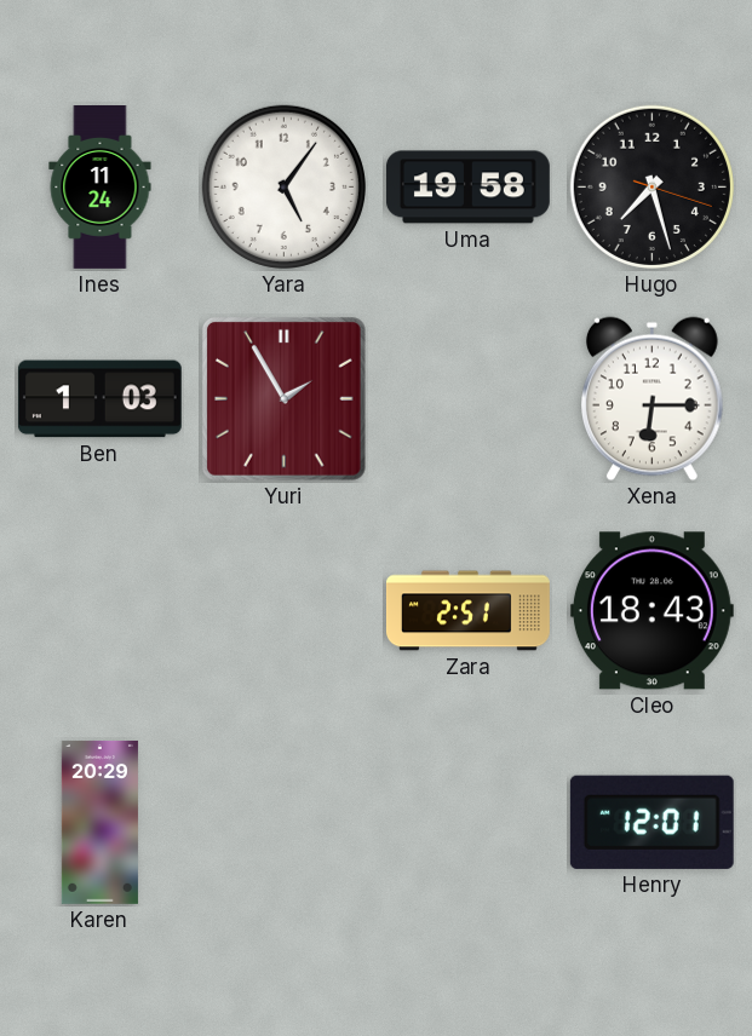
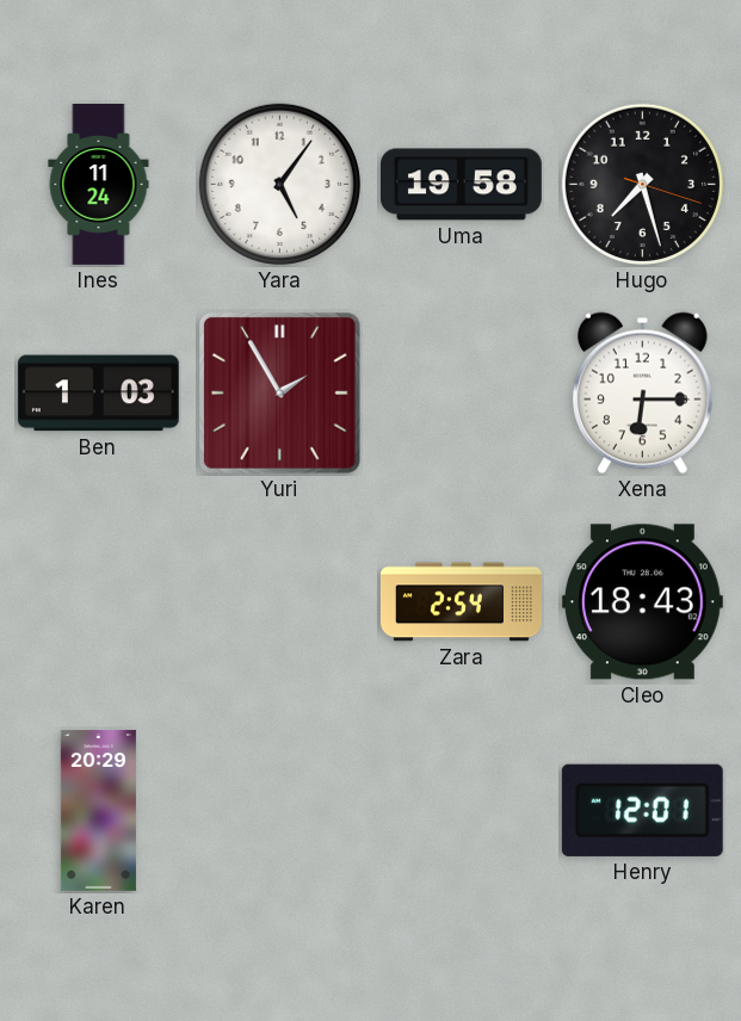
Zara: 2:51 -> 2:54 (461, 602)
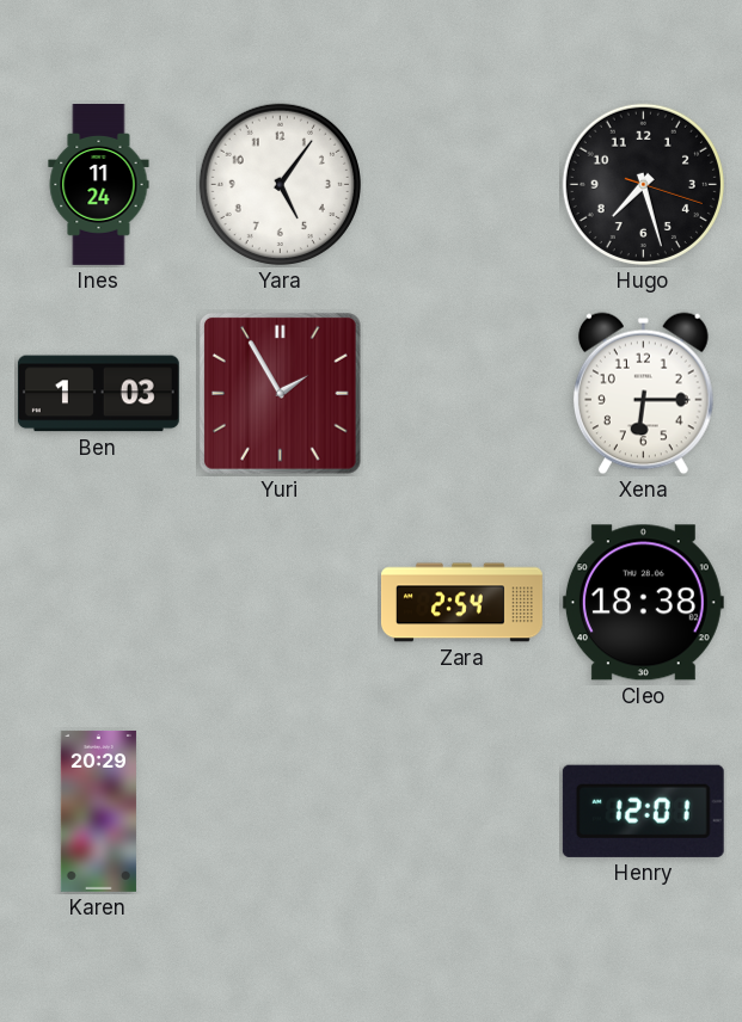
Uma: 19:58 -> none (461, 185)
Cleo: 18:43 -> 18:38 (643, 603)
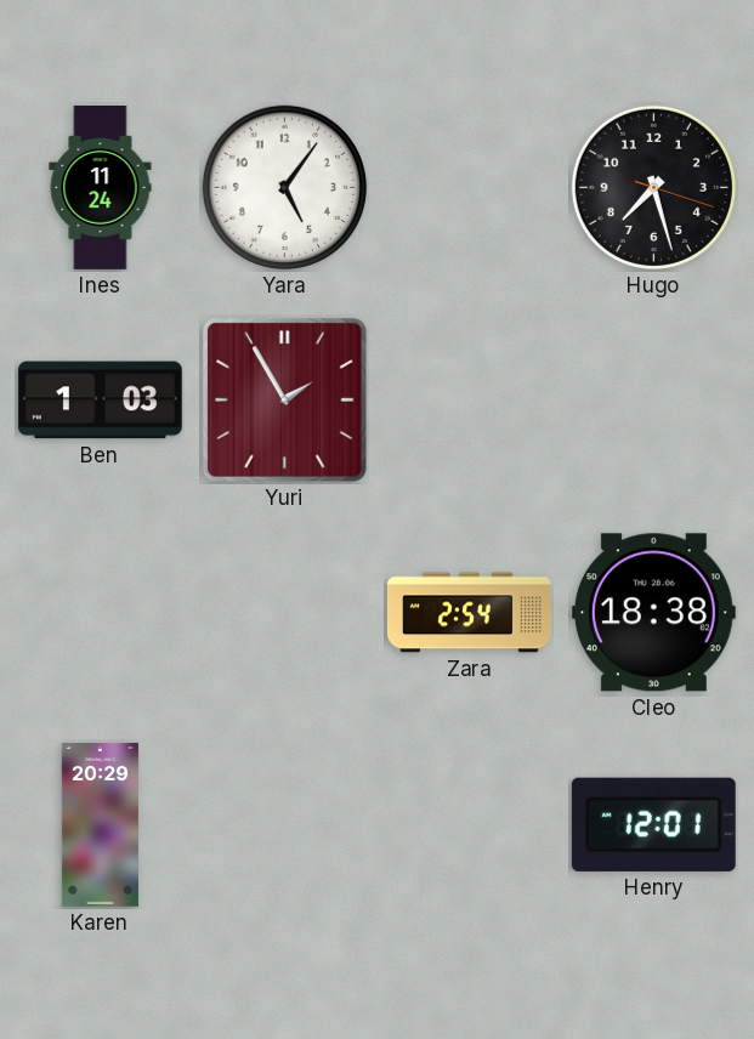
Xena: 6:15 -> none (643, 394)
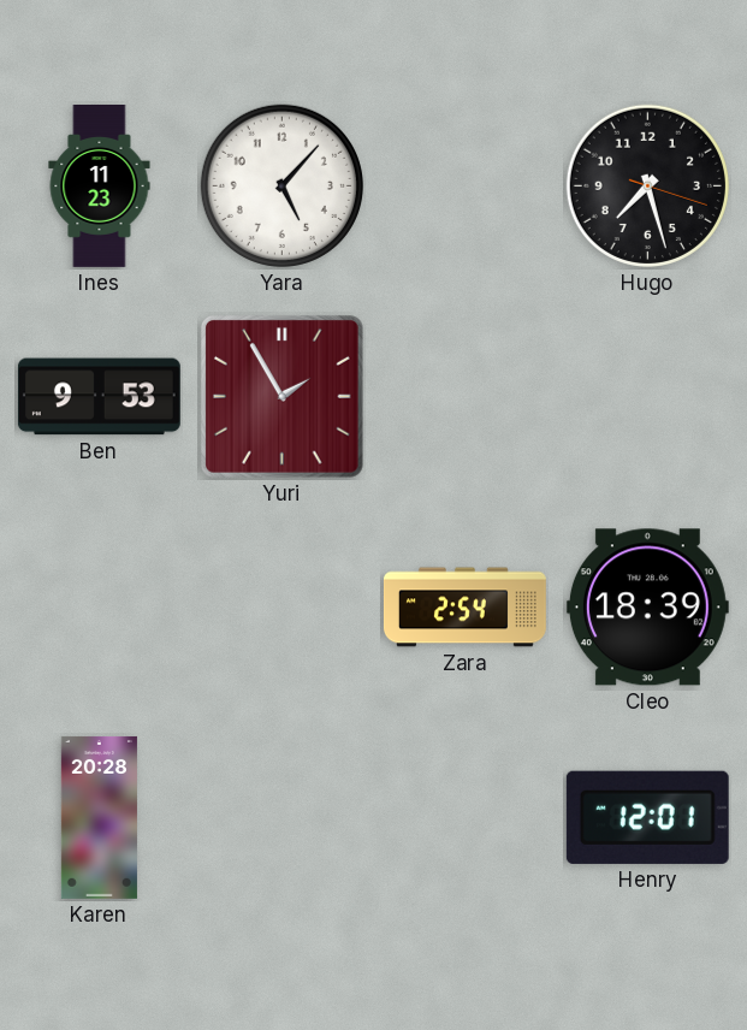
Ines: 11:24 -> 11:23 (100, 187)
Yara: 5:06 -> 5:07 (281, 185)
Ben: 1:03 -> 9:53 (99, 397)
Cleo: 18:38 -> 18:39 (647, 608)
Karen: 20:29 -> 20:28 (99, 817)
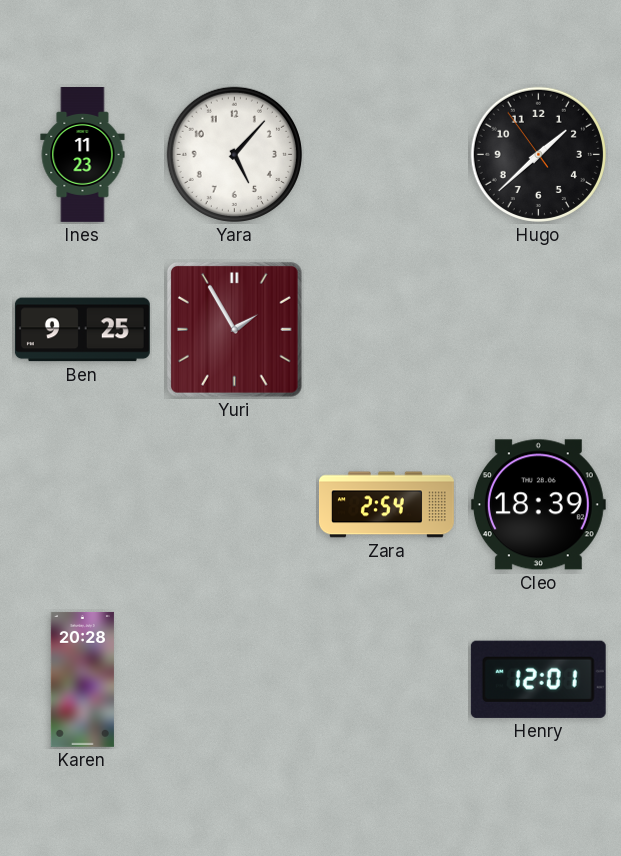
Hugo: 7:27 -> 1:37 (538, 154)
Ben: 9:53 -> 9:25 (82, 330)
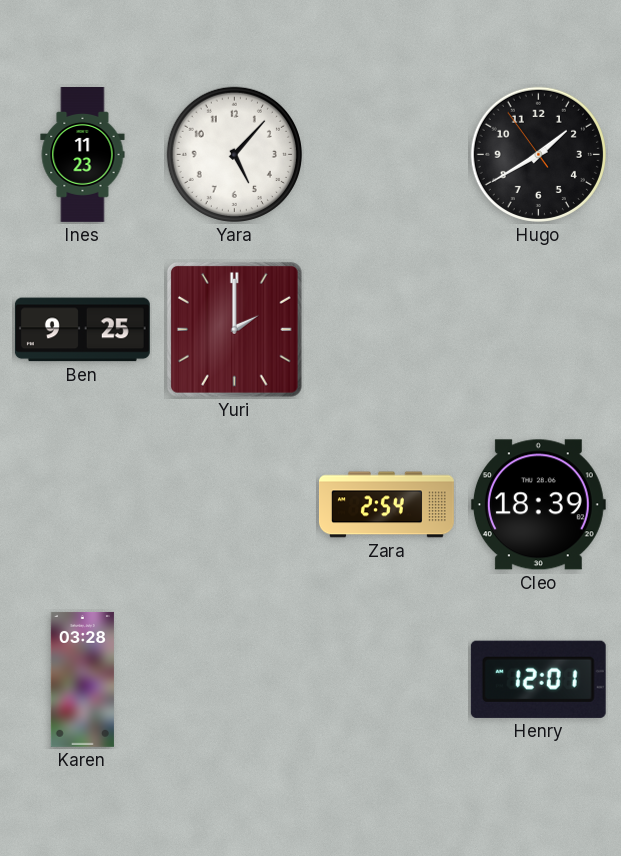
Hugo: 1:37 -> 1:39 (538, 154)
Yuri: 1:55 -> 2:00 (234, 329)
Karen: 20:28 -> 03:28 (82, 679)
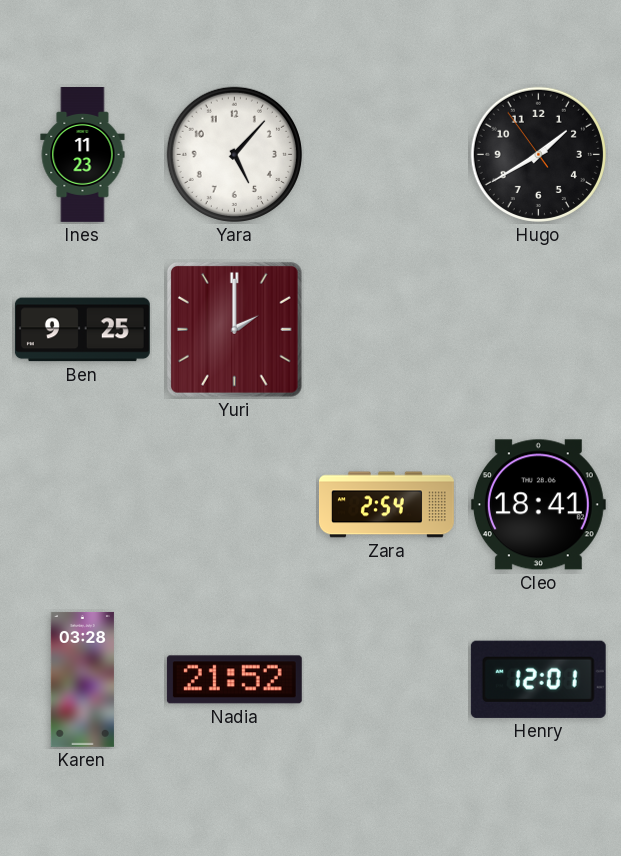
Cleo: 18:39 -> 18:41 (538, 505)
Nadia: none -> 21:52 (234, 680)
